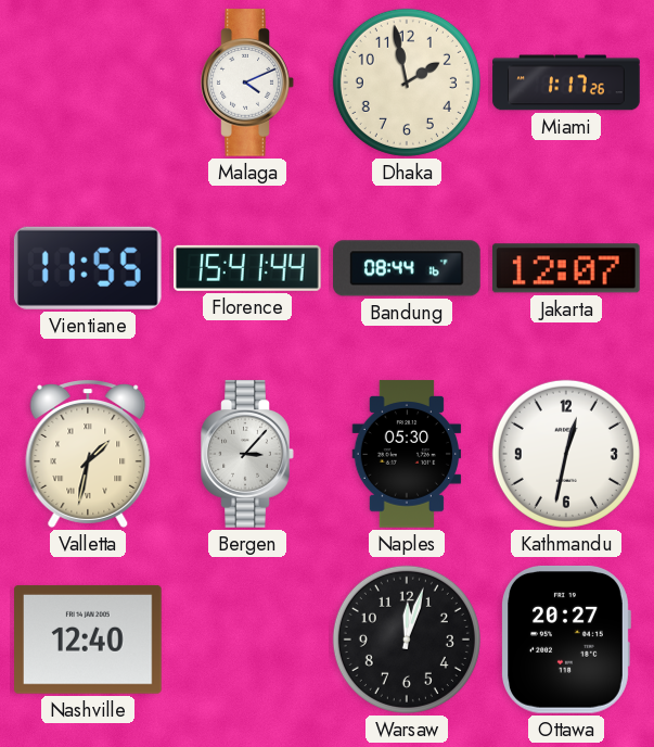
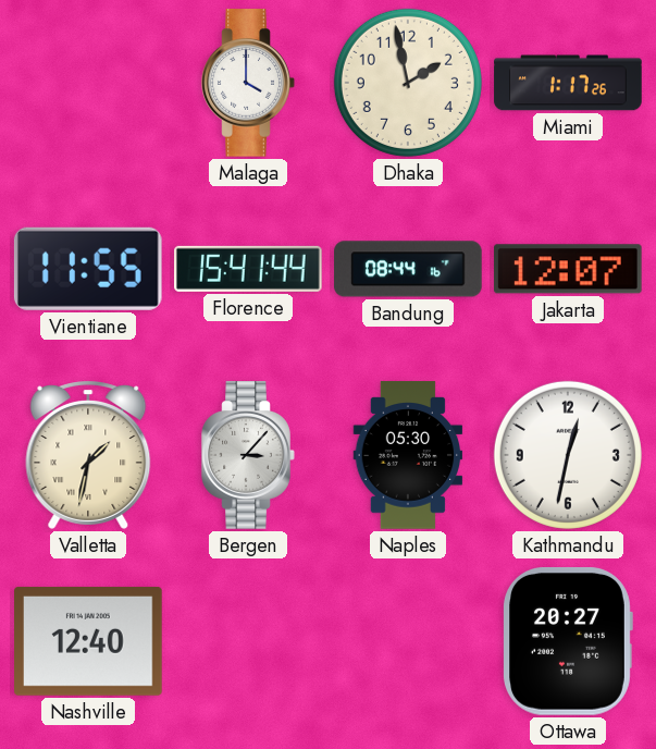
Malaga: 4:11 -> 4:00 (248, 83)
Warsaw: 12:03 -> none (407, 640)
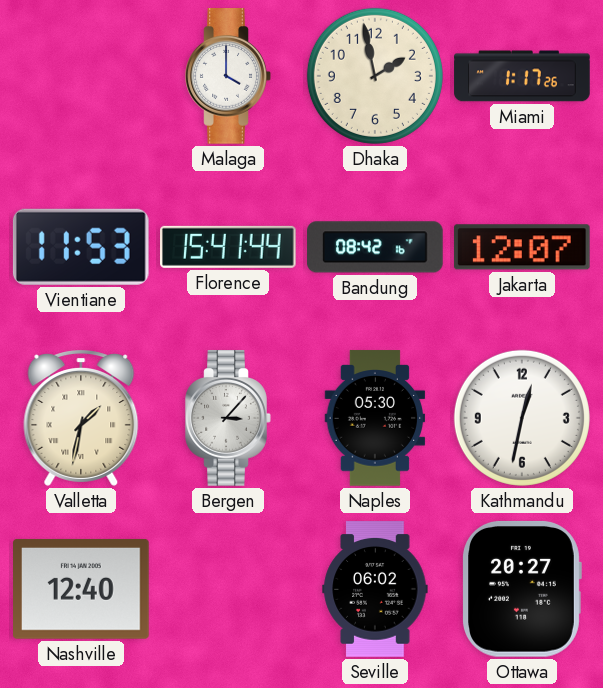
Vientiane: 11:55 -> 11:53 (81, 247)
Bandung: 08:44 -> 08:42 (375, 247)
Seville: none -> 06:02 (375, 589)
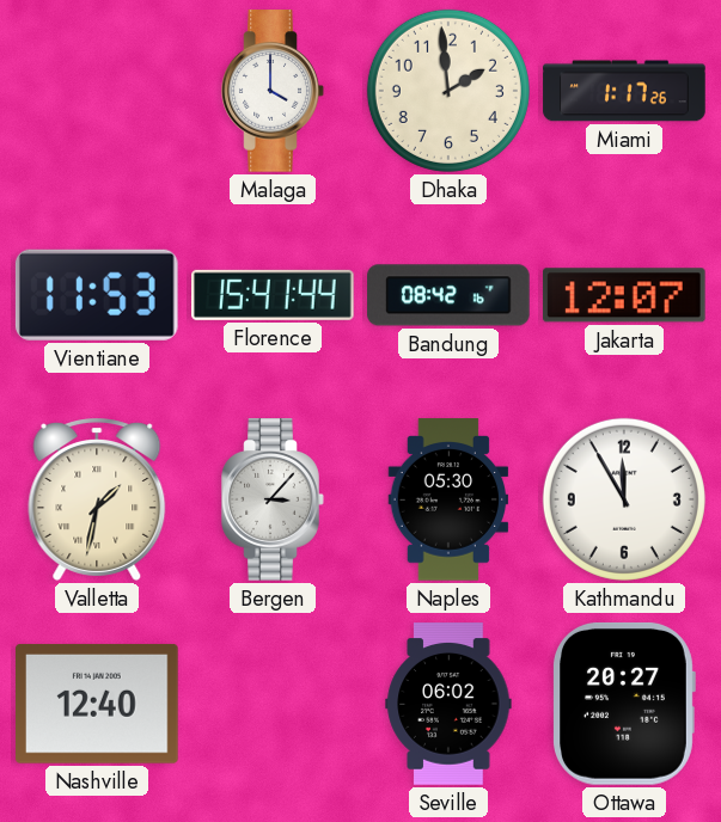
Dhaka: 1:58 -> 1:59 (448, 91)
Kathmandu: 12:32 -> 11:55 (624, 499)
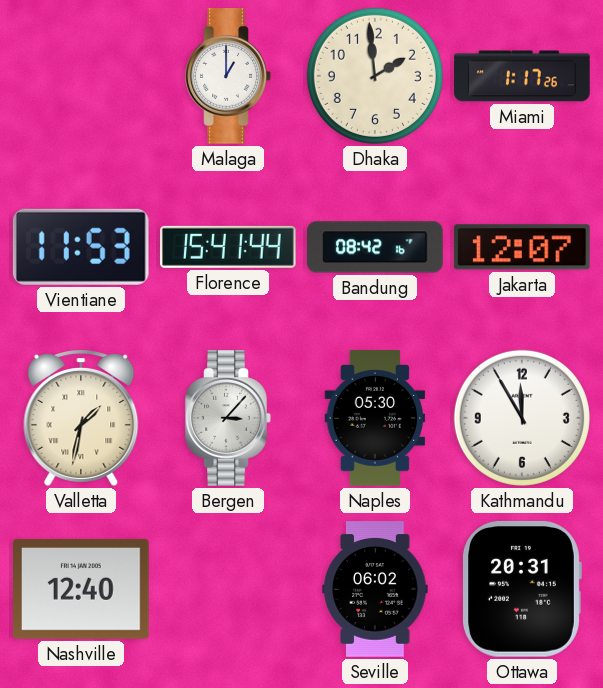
Malaga: 4:00 -> 1:00 (228, 76)
Ottawa: 20:27 -> 20:31 (522, 589)
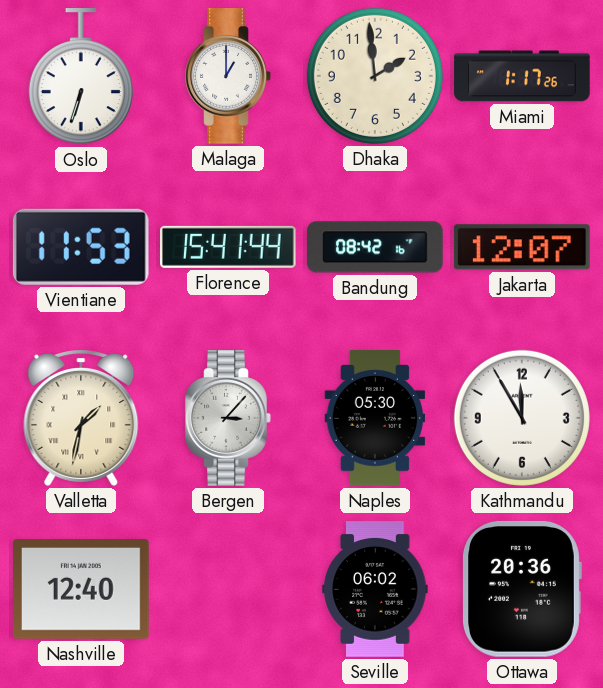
Oslo: none -> 6:33 (81, 77)
Ottawa: 20:31 -> 20:36 (522, 589)
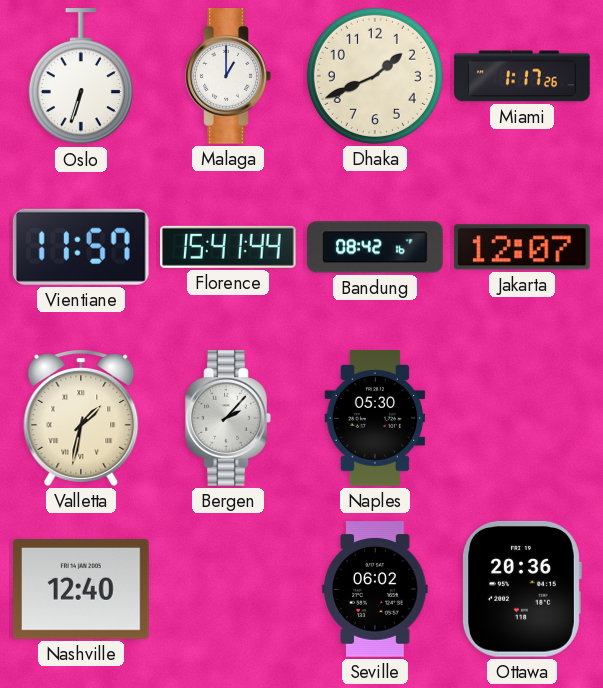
Dhaka: 1:59 -> 1:41 (375, 76)
Vientiane: 11:53 -> 11:57 (81, 247)
Bergen: 3:07 -> 2:07 (228, 418)
Kathmandu: 11:55 -> none (522, 418)
